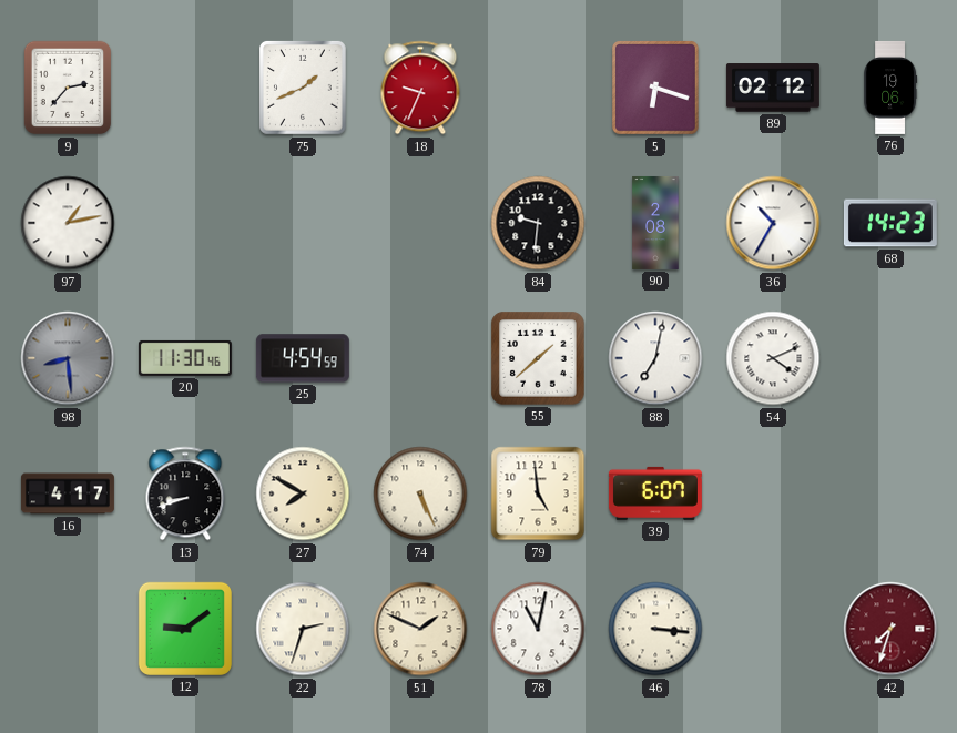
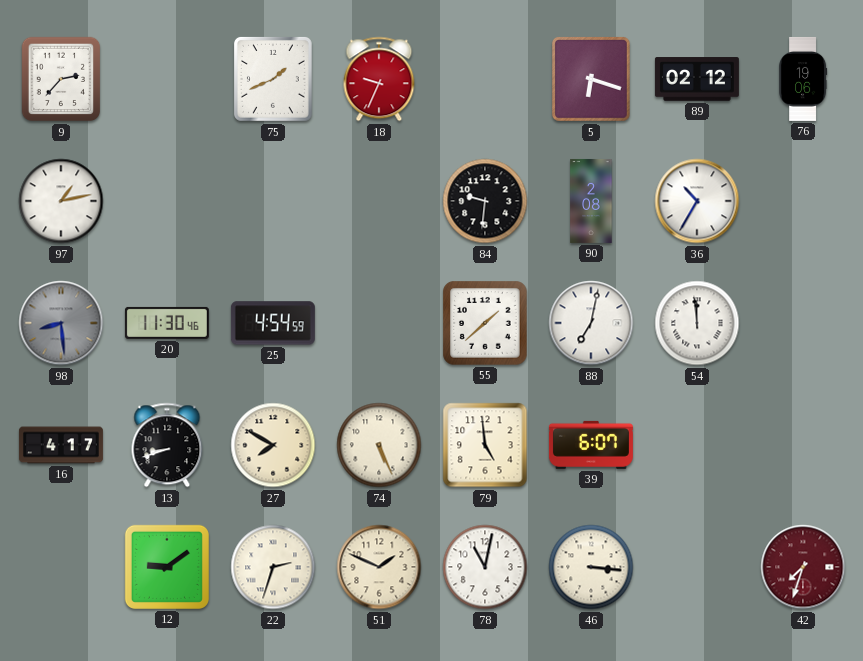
68: 14:23 -> none (890, 223)
54: 4:11 -> 11:59 (697, 323)
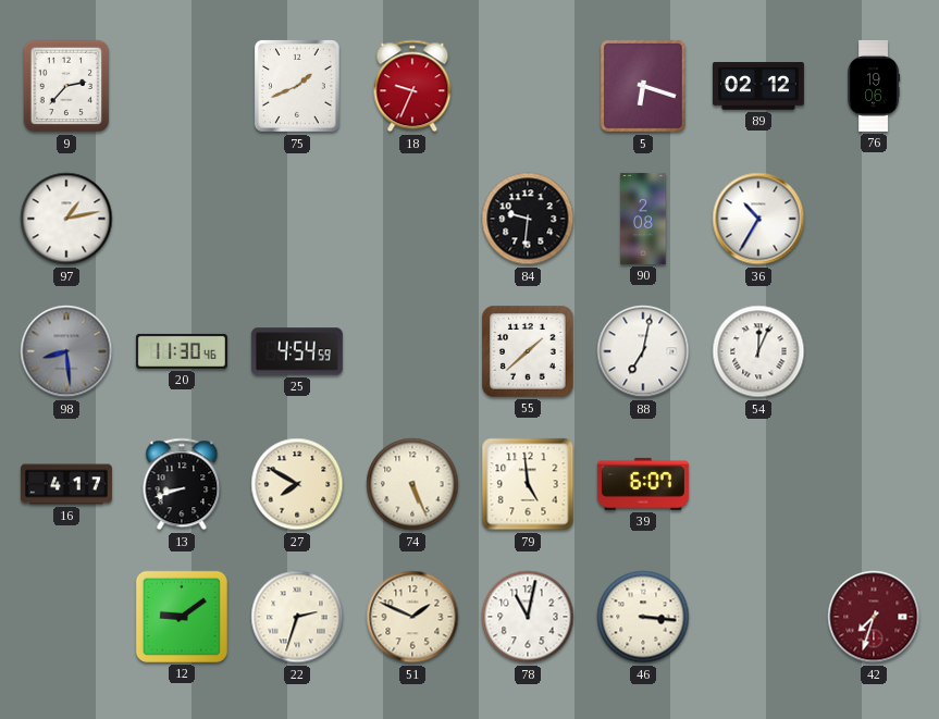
54: 11:59 -> 12:04 (758, 351)
